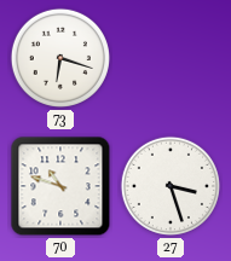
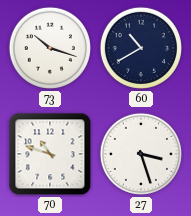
73: 6:18 -> 10:18 (50, 48)
60: none -> 10:40 (141, 48)
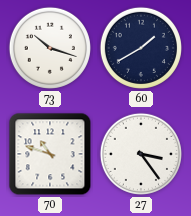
60: 10:40 -> 1:40 (141, 48)
27: 3:27 -> 3:24 (141, 154)
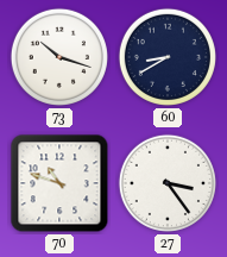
60: 1:40 -> 8:40 (168, 57)
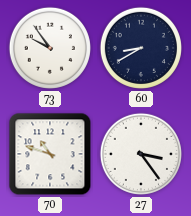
73: 10:18 -> 9:54 (50, 48)
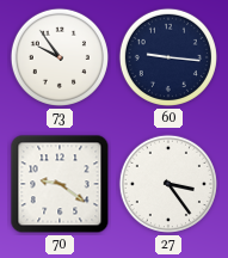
60: 8:40 -> 9:16 (168, 57)
70: 10:48 -> 9:21 (60, 184)
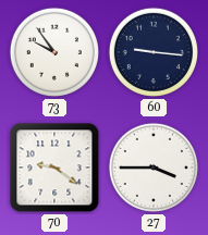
27: 3:24 -> 3:45 (154, 168)
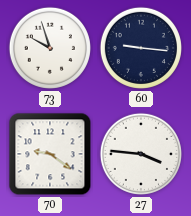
73: 9:54 -> 9:57 (50, 48)
27: 3:45 -> 3:46 (141, 154)
